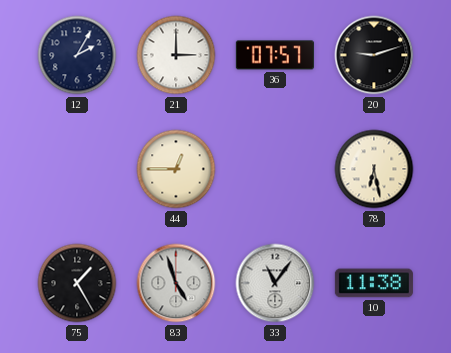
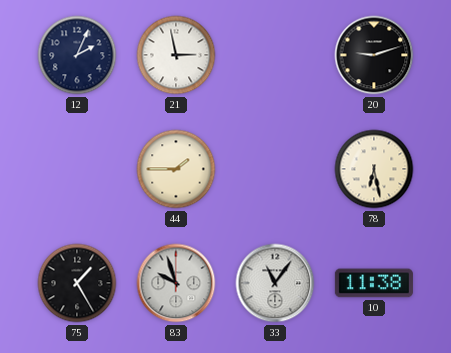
12: 2:05 -> 2:04 (77, 55)
21: 3:00 -> 2:58 (176, 55)
36: 07:57 -> none (275, 55)
44: 12:45 -> 1:45 (176, 169)
83: 4:57 -> 9:57 (176, 283)
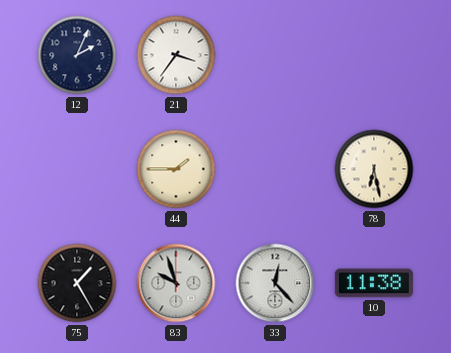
21: 2:58 -> 3:36 (176, 55)
20: 9:12 -> none (374, 55)
33: 11:06 -> 12:23 (275, 283)
